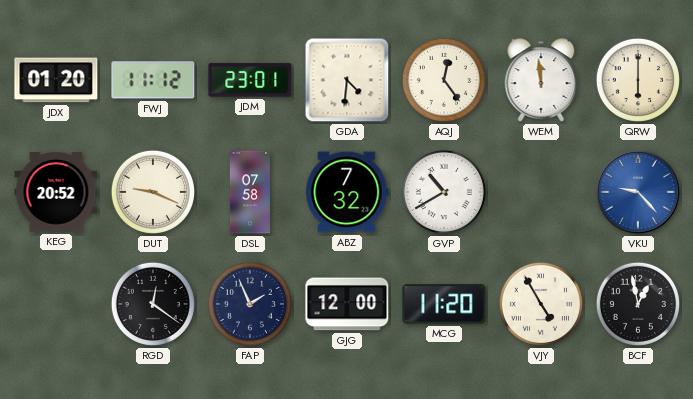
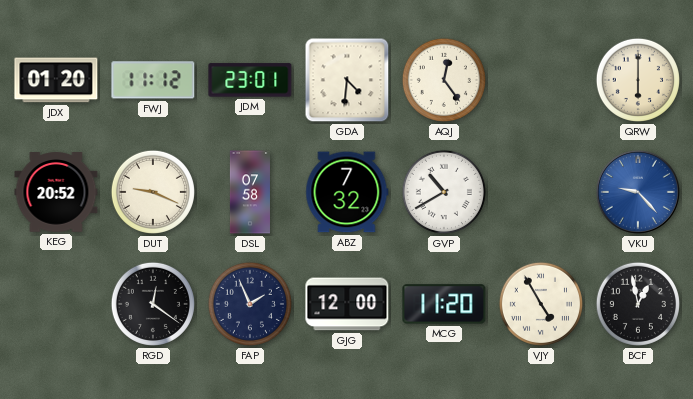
WEM: 11:59 -> none (541, 80)
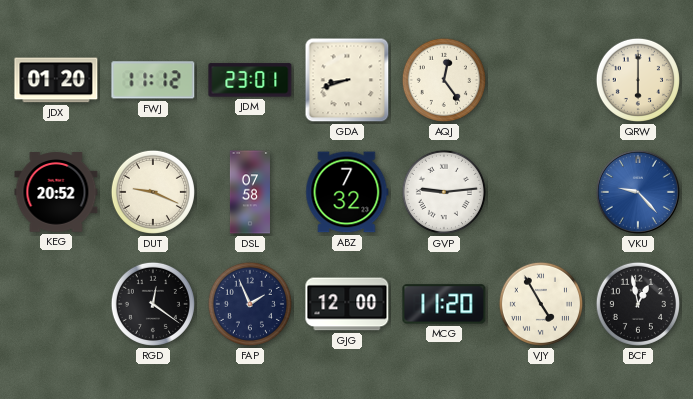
GDA: 4:31 -> 8:42 (347, 80)
GVP: 10:40 -> 9:14 (444, 192)
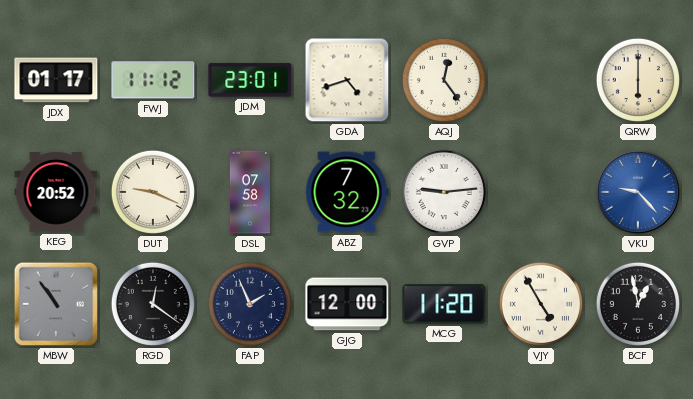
JDX: 01:20 -> 01:17 (56, 80)
GDA: 8:42 -> 4:42 (347, 80)
MBW: none -> 10:54 (56, 304)
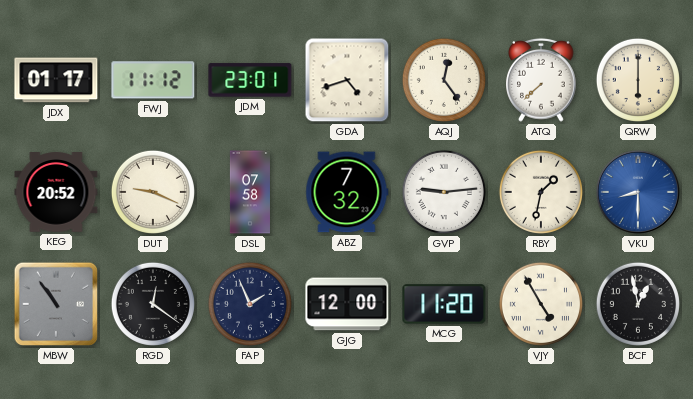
ATQ: none -> 7:38 (541, 80)
RBY: none -> 1:32 (541, 192)
VKU: 9:23 -> 8:30 (638, 192)
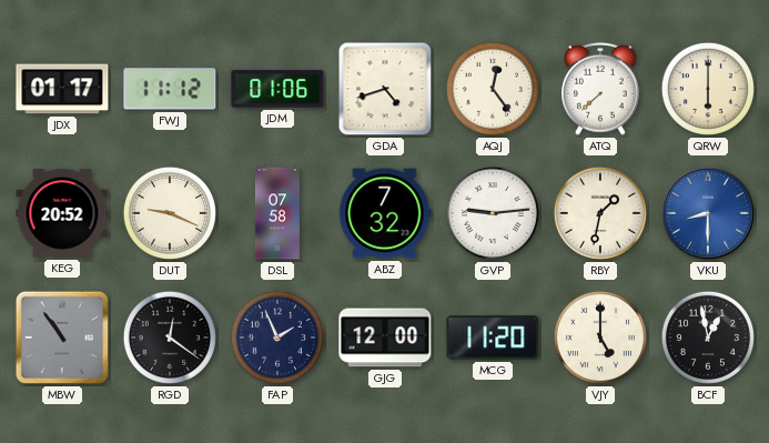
JDM: 23:01 -> 01:06 (277, 89)
VJY: 4:55 -> 5:00 (600, 338)
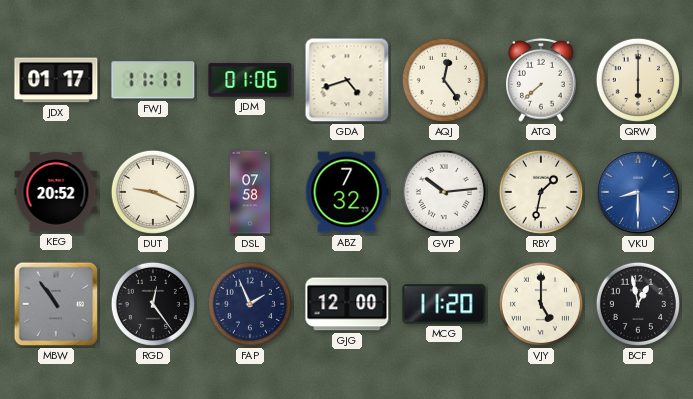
FWJ: 11:12 -> 11:11 (153, 80)
GVP: 9:14 -> 10:14 (444, 192)
RGD: 12:21 -> 12:24 (153, 304)
